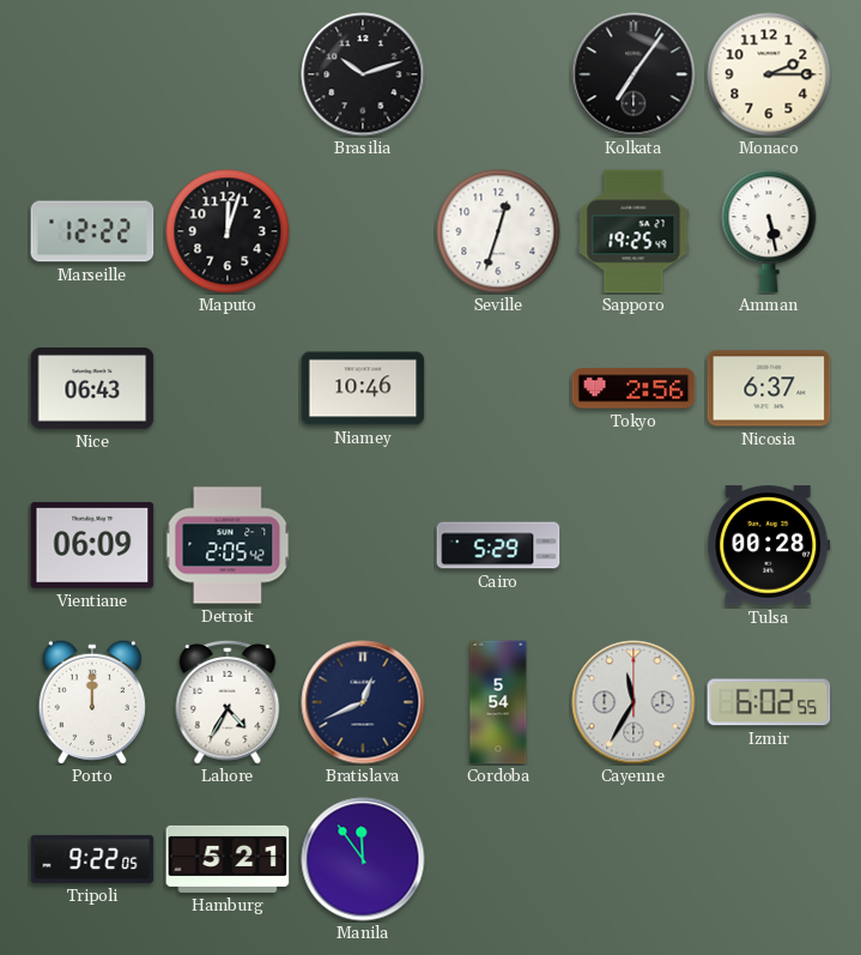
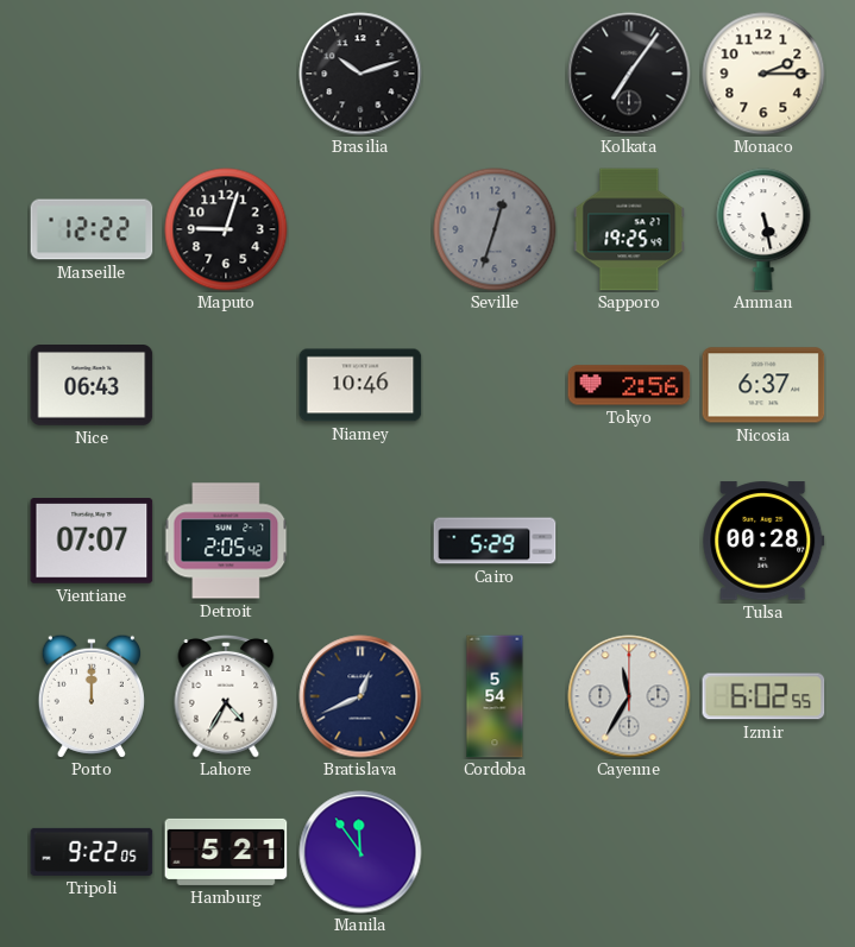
Maputo: 12:03 -> 9:03 (226, 229)
Seville dial: white -> grey (495, 229)
Vientiane: 06:09 -> 07:07 (92, 541)
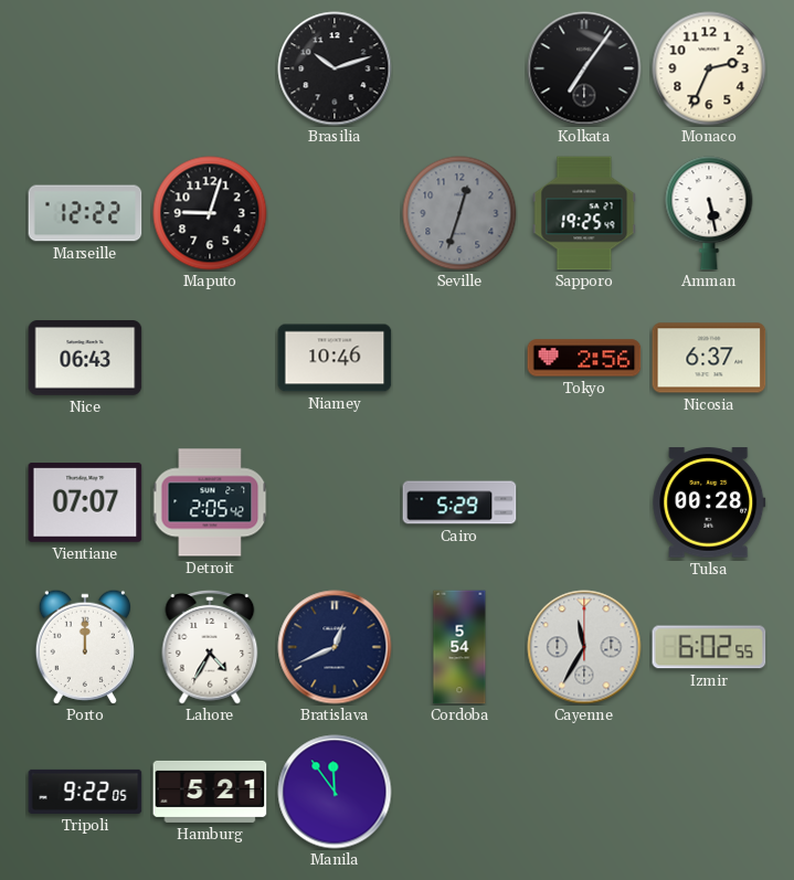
Monaco: 2:15 -> 2:34 (709, 68)
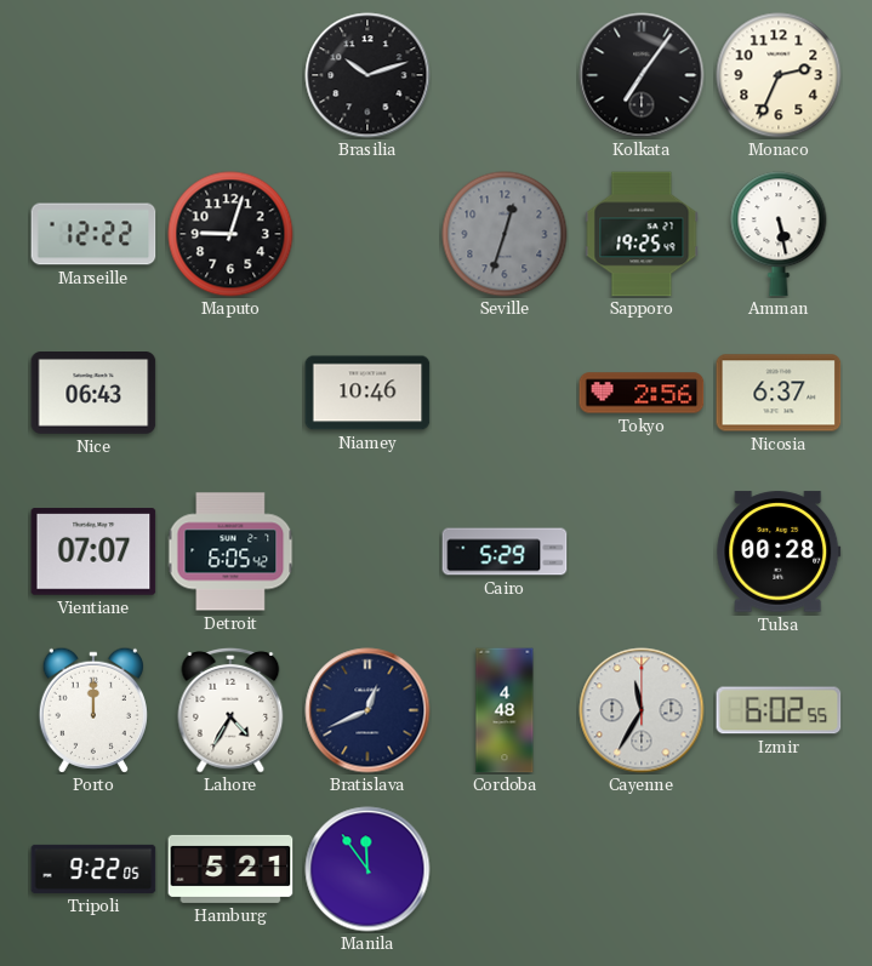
Detroit: 2:05 -> 6:05 (230, 551)
Cordoba: 5:54 -> 4:48 (505, 710)
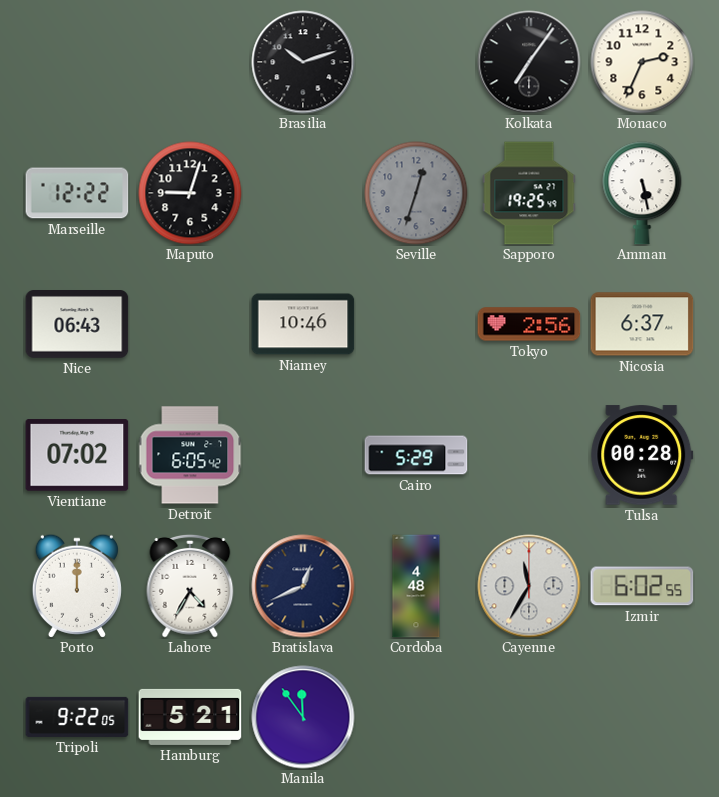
Vientiane: 07:07 -> 07:02 (77, 455)
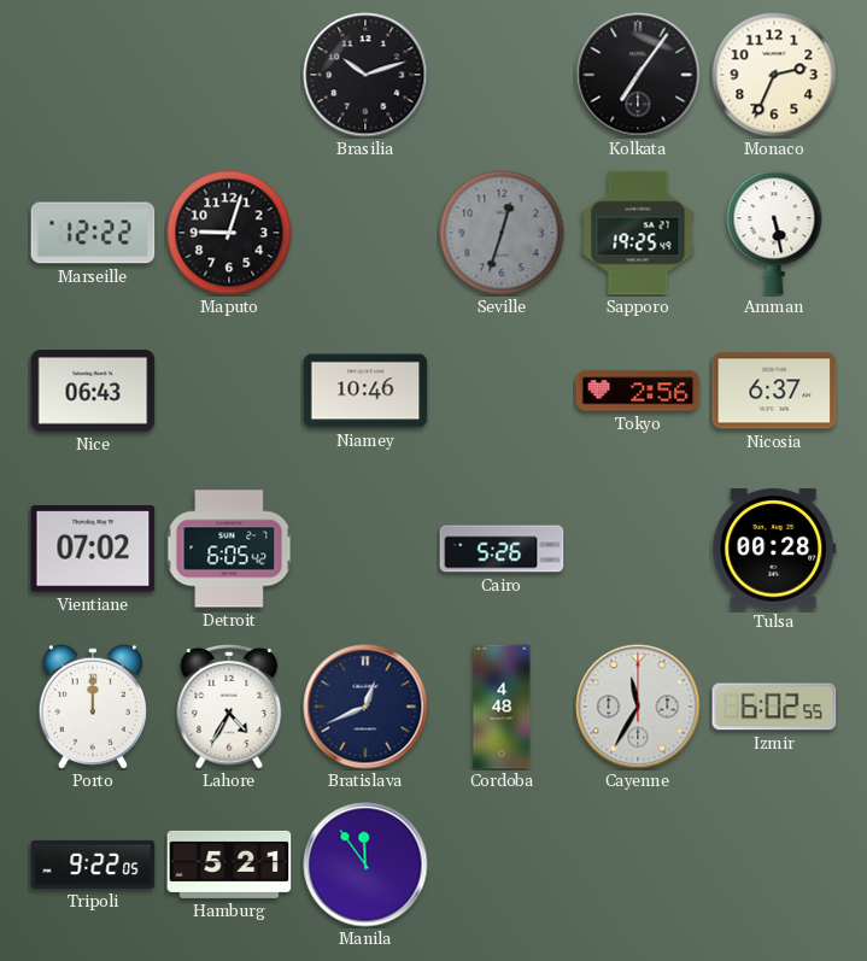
Cairo: 5:29 -> 5:26 (502, 549)
